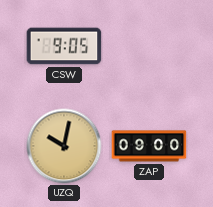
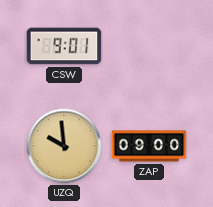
CSW: 9:05 -> 9:01 (64, 46)
UZQ: 10:02 -> 9:59 (64, 146)
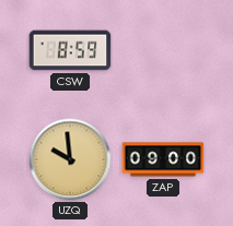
CSW: 9:01 -> 8:59 (70, 50)
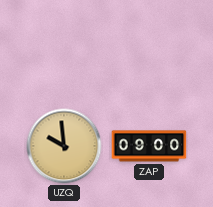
CSW: 8:59 -> none (70, 50)
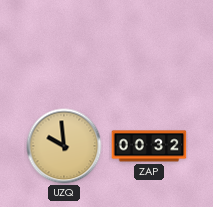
ZAP: 09:00 -> 00:32 (149, 146)
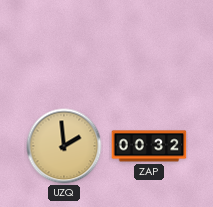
UZQ: 9:59 -> 1:59 (64, 146)
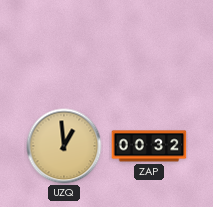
UZQ: 1:59 -> 12:59 (64, 146)
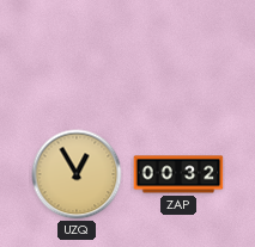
UZQ: 12:59 -> 12:55 (77, 174)
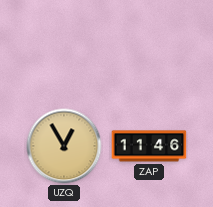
ZAP: 00:32 -> 11:46 (149, 146)
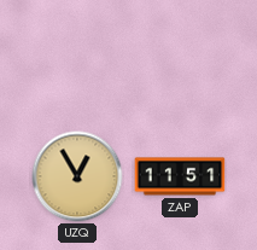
ZAP: 11:46 -> 11:51 (180, 176)
